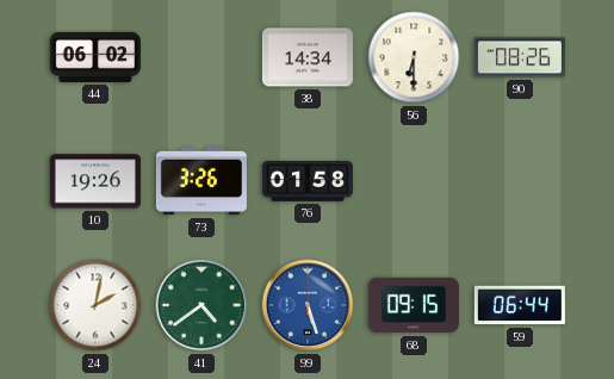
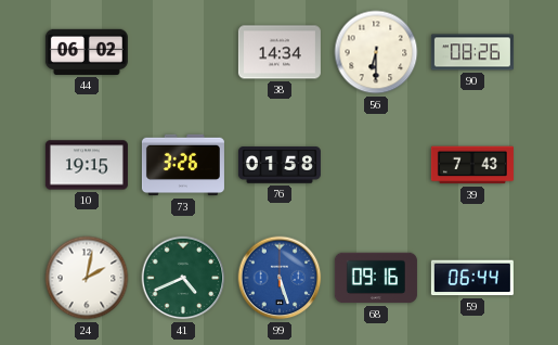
10: 19:26 -> 19:15 (87, 165)
39: none -> 7:43 (472, 165)
41: 4:39 -> 4:41 (183, 278)
68: 09:15 -> 09:16 (376, 278)
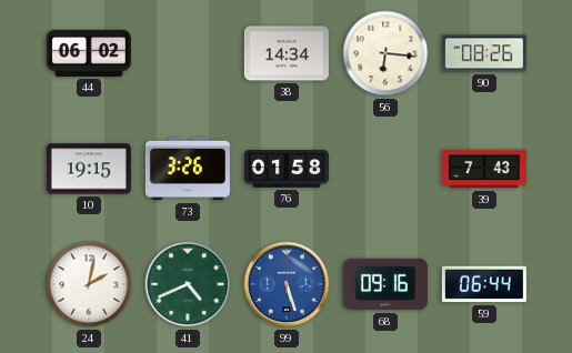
56: 6:30 -> 6:16 (385, 53)
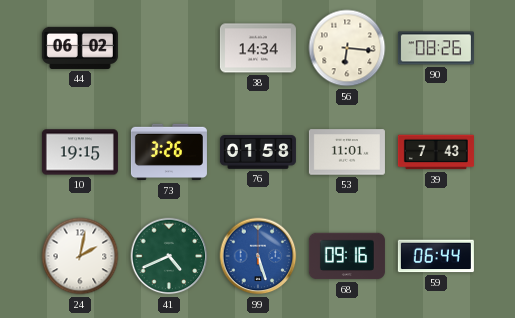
53: none -> 11:01 (347, 152)
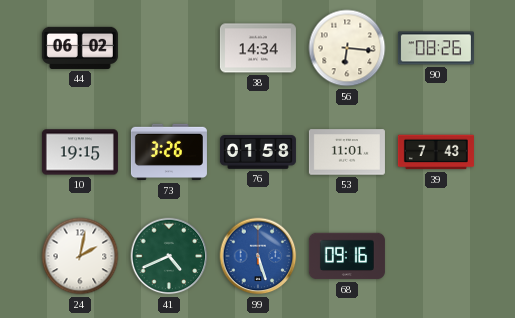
59: 06:44 -> none (436, 256)
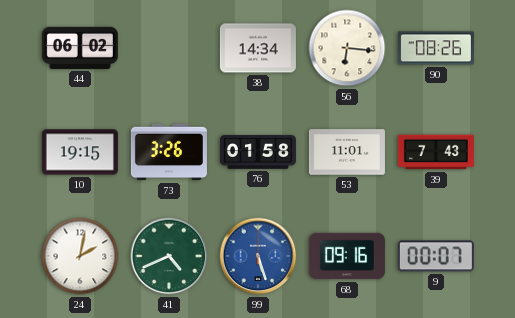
9: none -> 00:07 (436, 256)
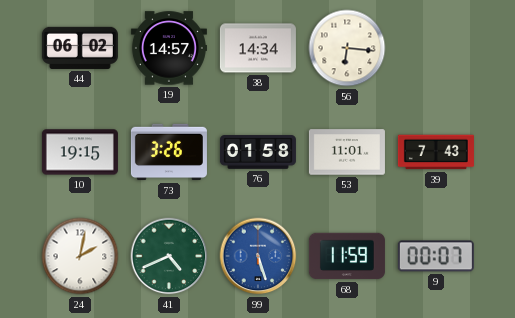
19: none -> 14:57 (169, 48)
90: 08:26 -> none (436, 48)
68: 09:16 -> 11:59 (347, 256)
